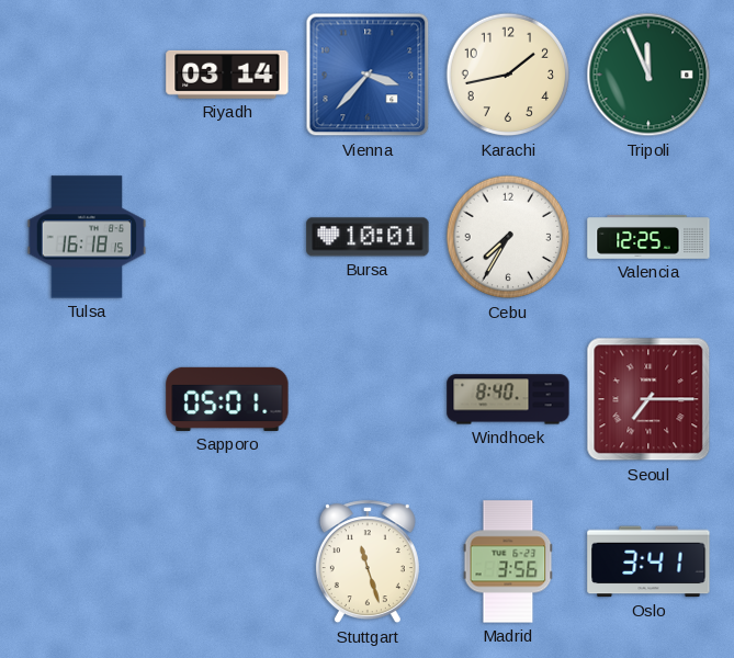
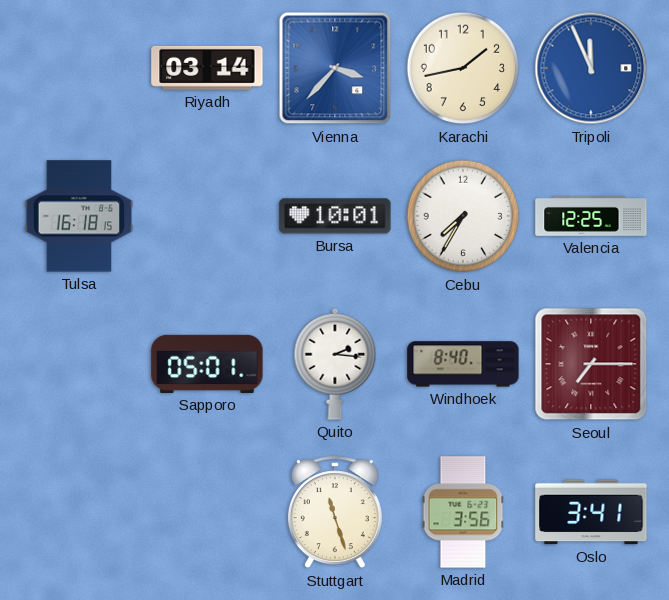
Tripoli dial: green -> blue (591, 68)
Quito: none -> 2:16 (335, 364)
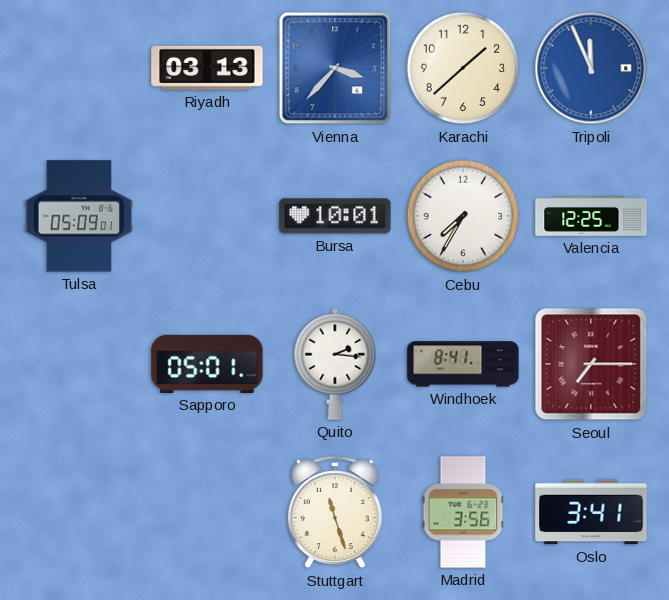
Riyadh: 03:14 -> 03:13 (207, 68)
Karachi: 1:43 -> 1:38 (463, 68)
Tulsa: 16:18 -> 05:09 (79, 216)
Windhoek: 8:40 -> 8:41 (463, 364)
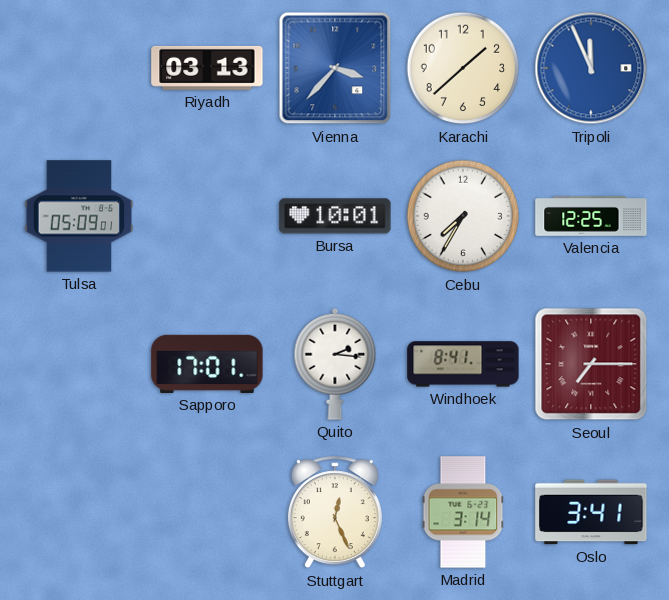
Sapporo: 05:01 -> 17:01 (207, 364)
Stuttgart: 11:27 -> 12:26 (335, 513)
Madrid: 3:56 -> 3:14 (463, 512)
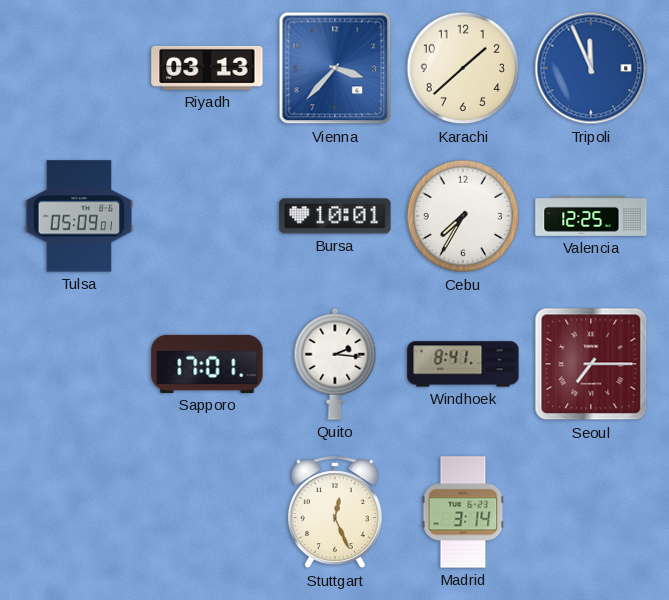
Oslo: 3:41 -> none (591, 512)
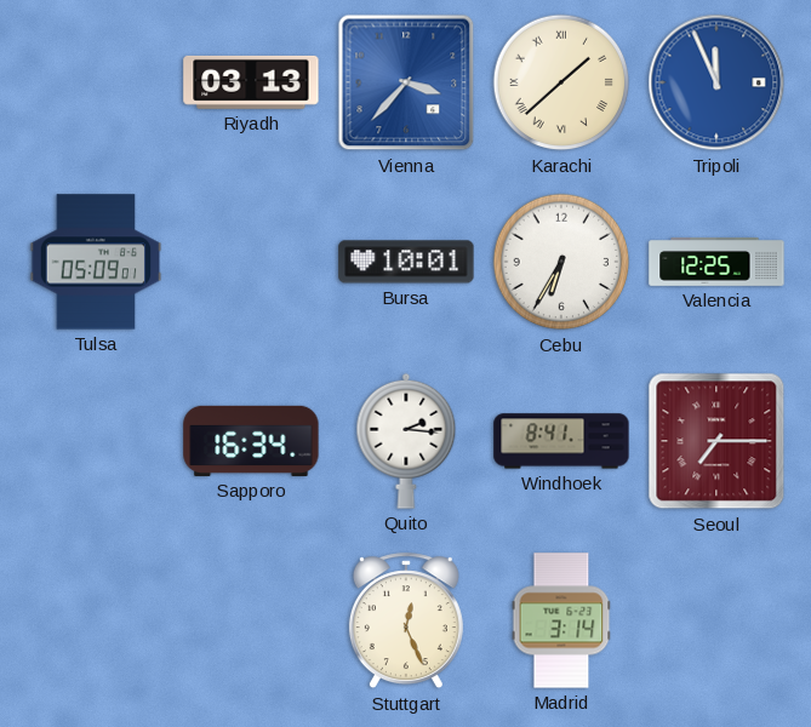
Karachi numerals: Arabic -> Roman (561, 82)
Cebu: 7:35 -> 6:35 (561, 262)
Sapporo: 17:01 -> 16:34 (251, 441)
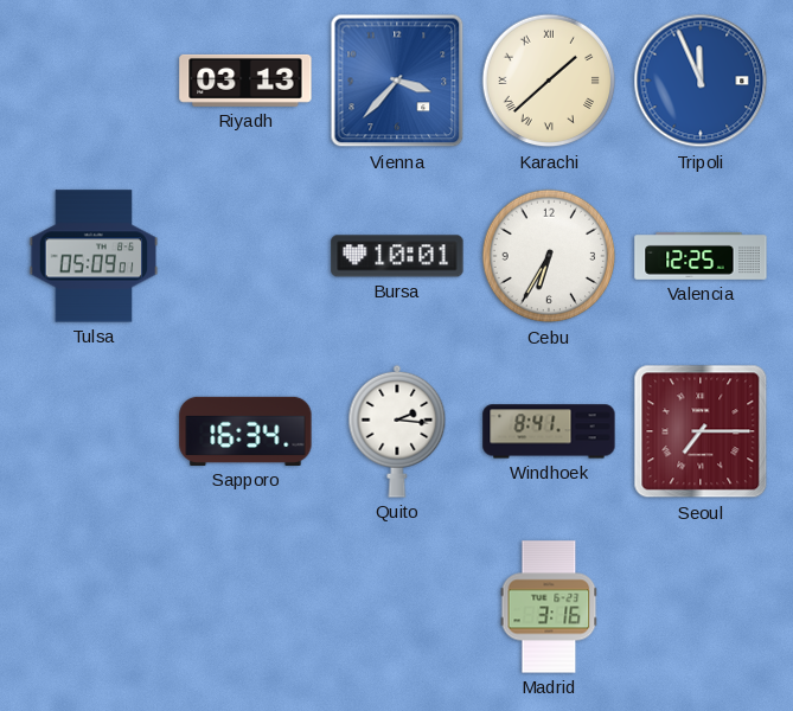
Stuttgart: 12:26 -> none (406, 622)
Madrid: 3:14 -> 3:16 (549, 607)
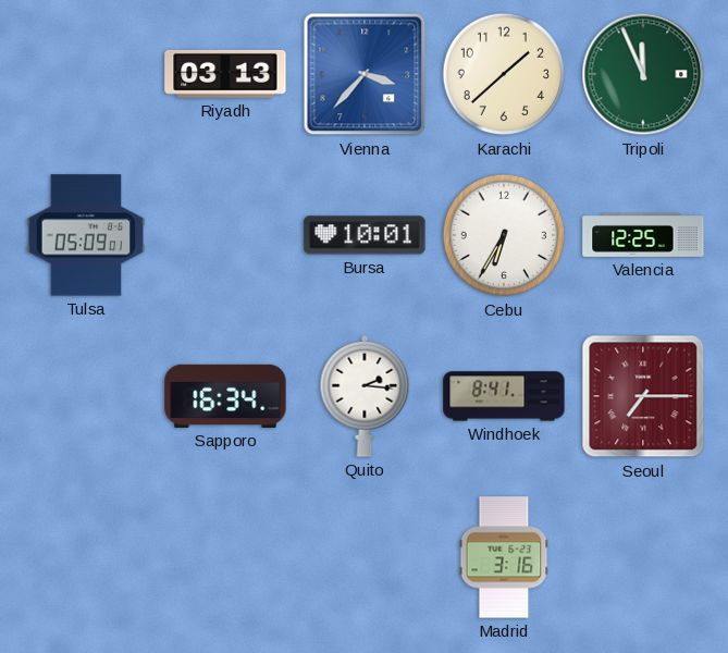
Karachi numerals: Roman -> Arabic (504, 74)
Tripoli dial: blue -> green (643, 74)
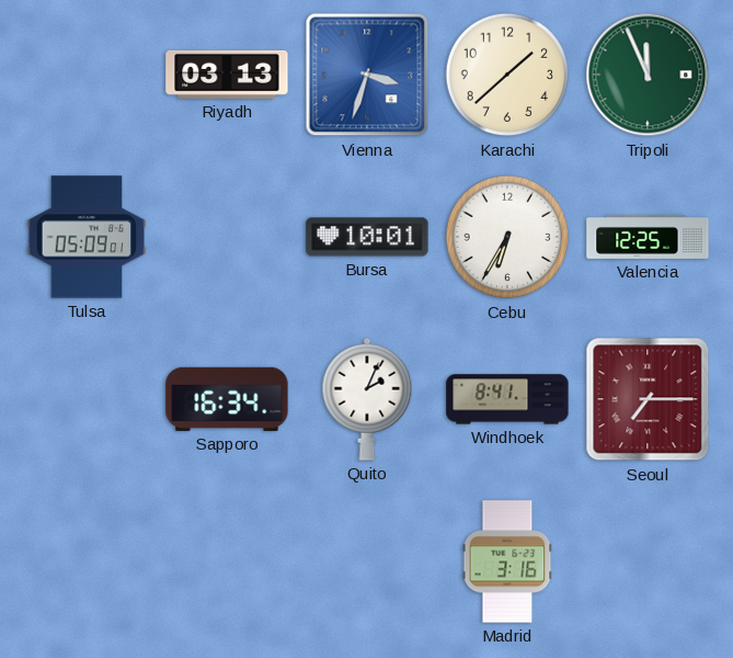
Vienna: 3:37 -> 3:33 (367, 75)
Quito: 2:16 -> 2:04 (367, 399)
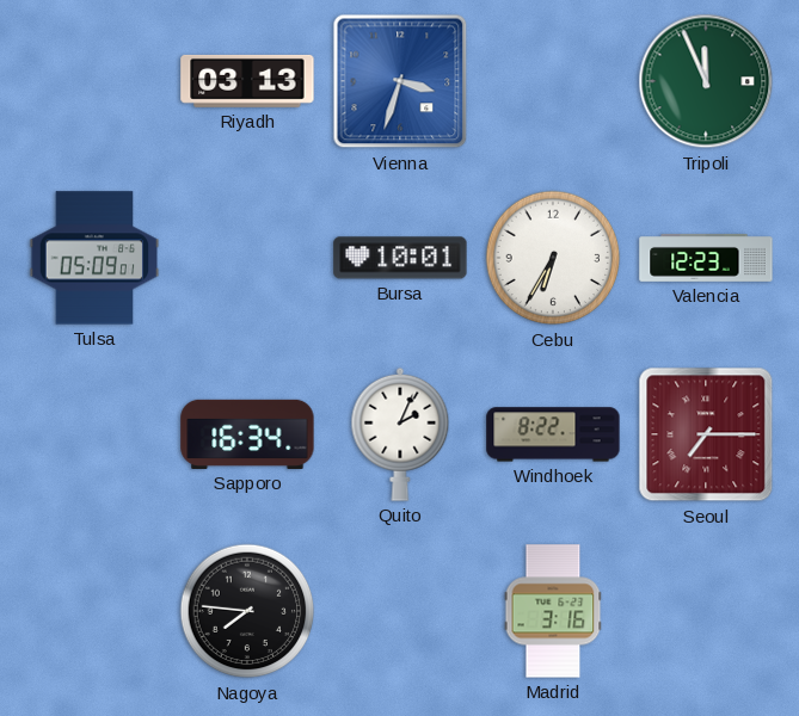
Karachi: 1:38 -> none (507, 75)
Valencia: 12:25 -> 12:23 (706, 258)
Windhoek: 8:41 -> 8:22 (553, 434)
Nagoya: none -> 7:46 (247, 611)
